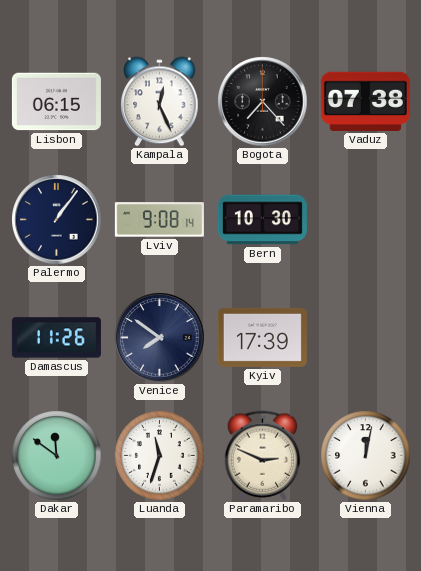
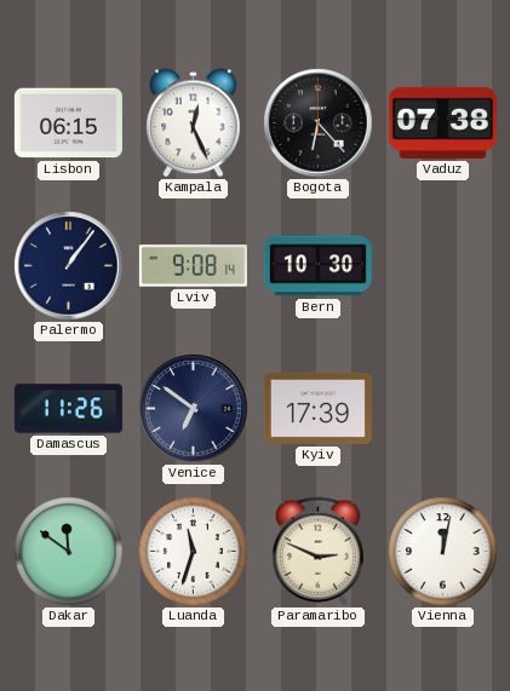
Bogota: 7:23 -> 6:23 (319, 123)
Venice: 7:51 -> 6:51 (194, 409)
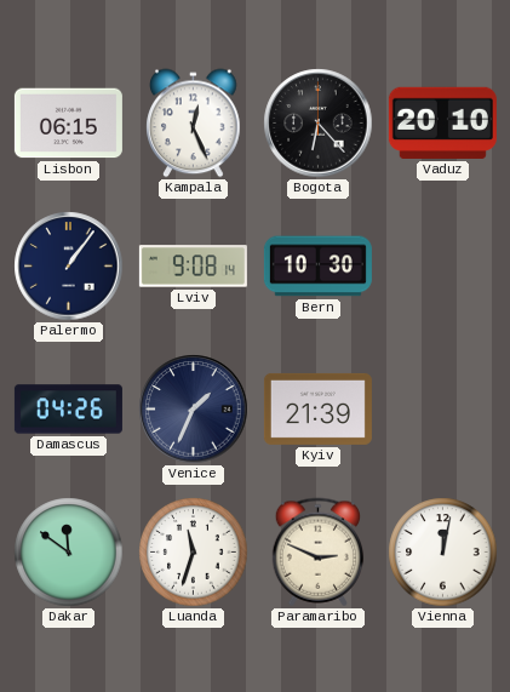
Vaduz: 07:38 -> 20:10 (442, 122)
Damascus: 11:26 -> 04:26 (68, 410)
Venice: 6:51 -> 1:34 (194, 410)
Kyiv: 17:39 -> 21:39 (317, 408)
